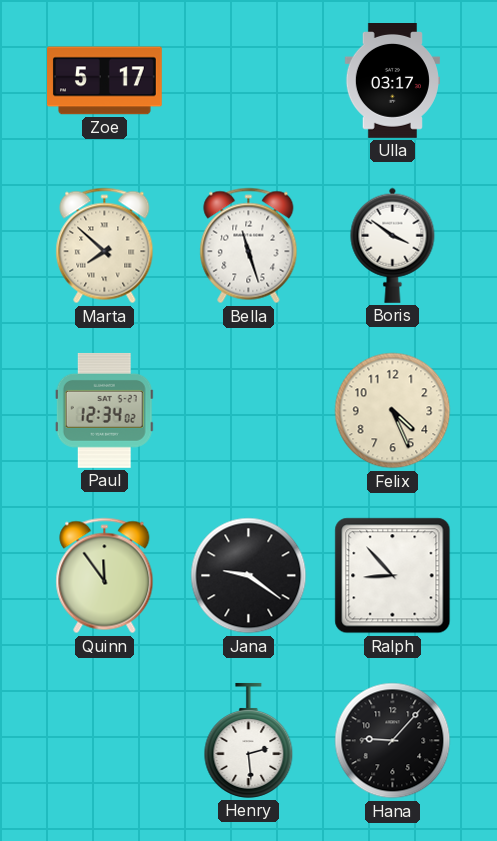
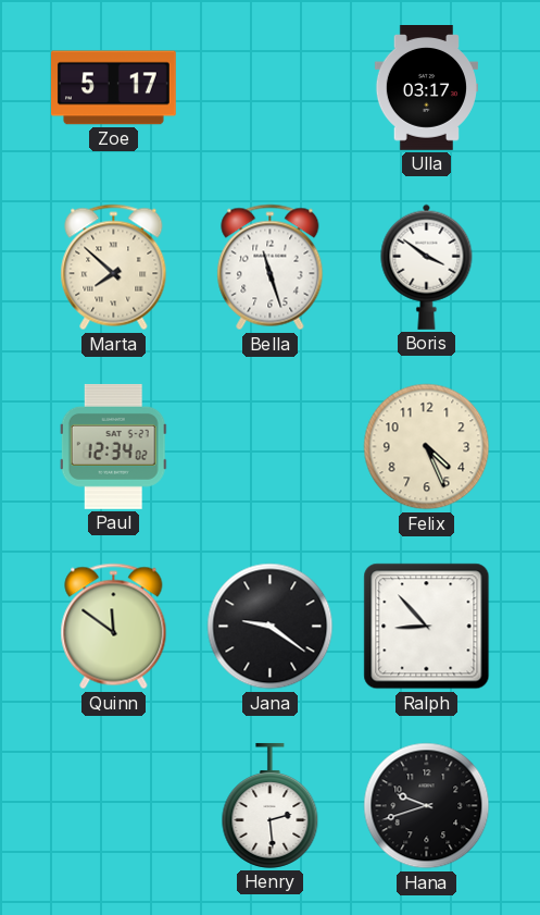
Quinn: 11:54 -> 11:51 (114, 627)
Hana: 9:07 -> 9:42 (427, 806)
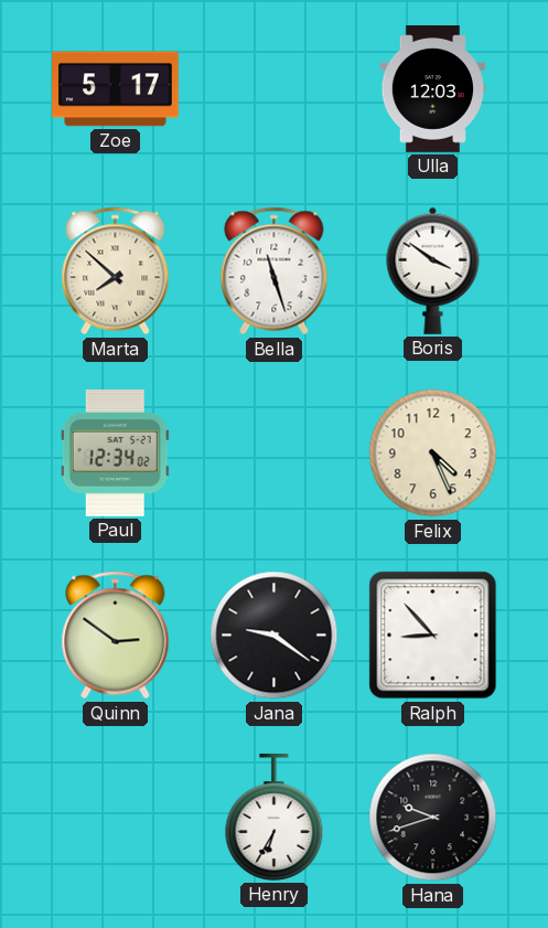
Ulla: 03:17 -> 12:03 (432, 89)
Quinn: 11:51 -> 2:51 (116, 636)
Henry: 2:29 -> 6:35 (275, 817)
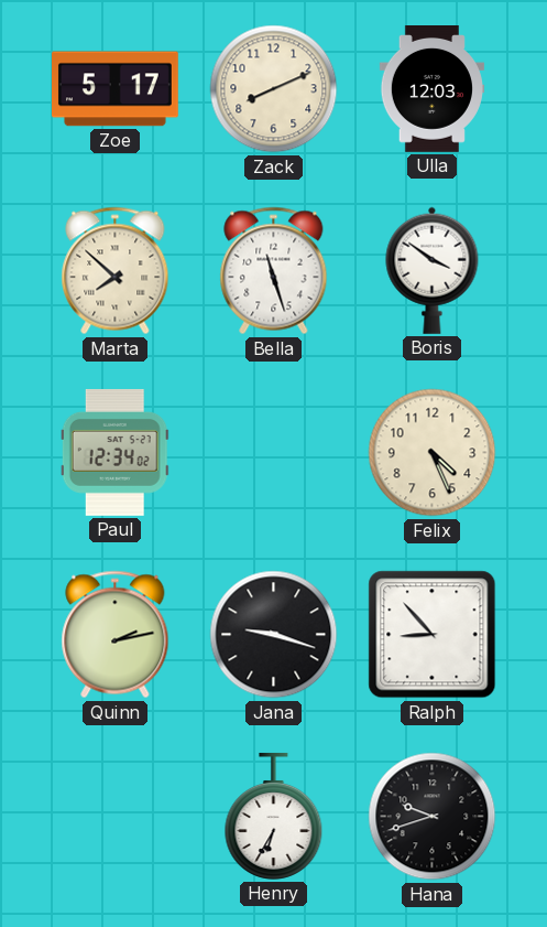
Zack: none -> 8:11 (274, 89)
Quinn: 2:51 -> 2:13 (116, 635)
Jana: 9:21 -> 9:18 (274, 635)
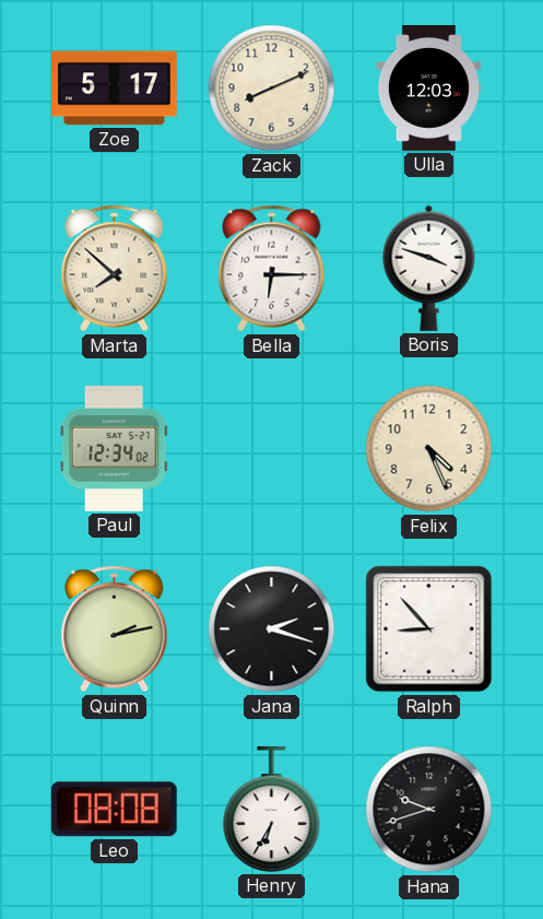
Bella: 11:27 -> 6:15 (272, 269)
Boris: 3:51 -> 3:48 (429, 268)
Jana: 9:18 -> 2:18 (272, 629)
Leo: none -> 08:08 (114, 810)
